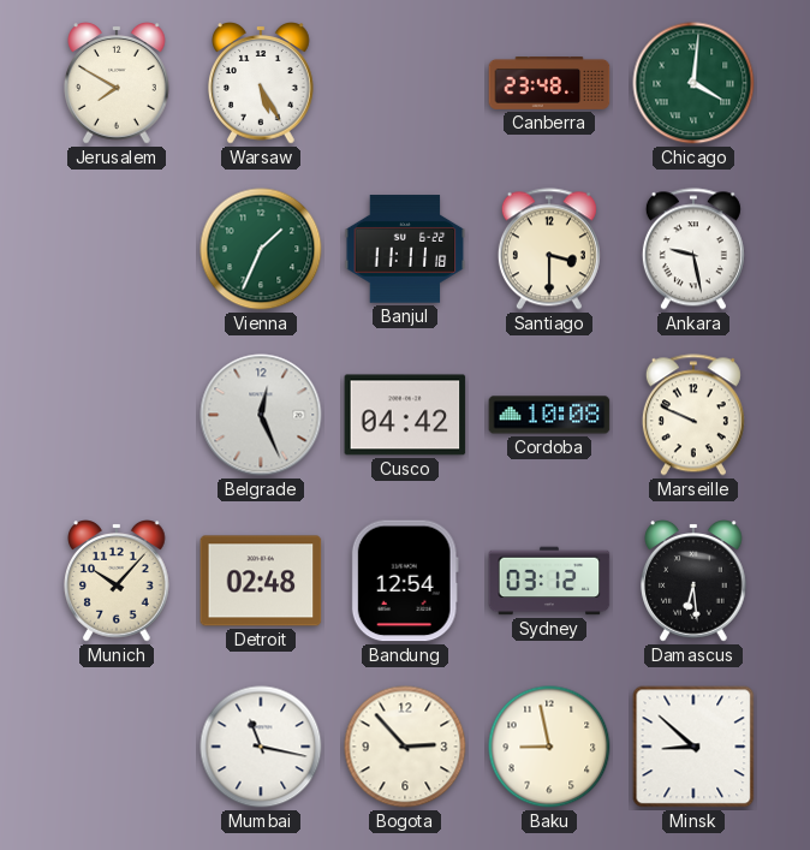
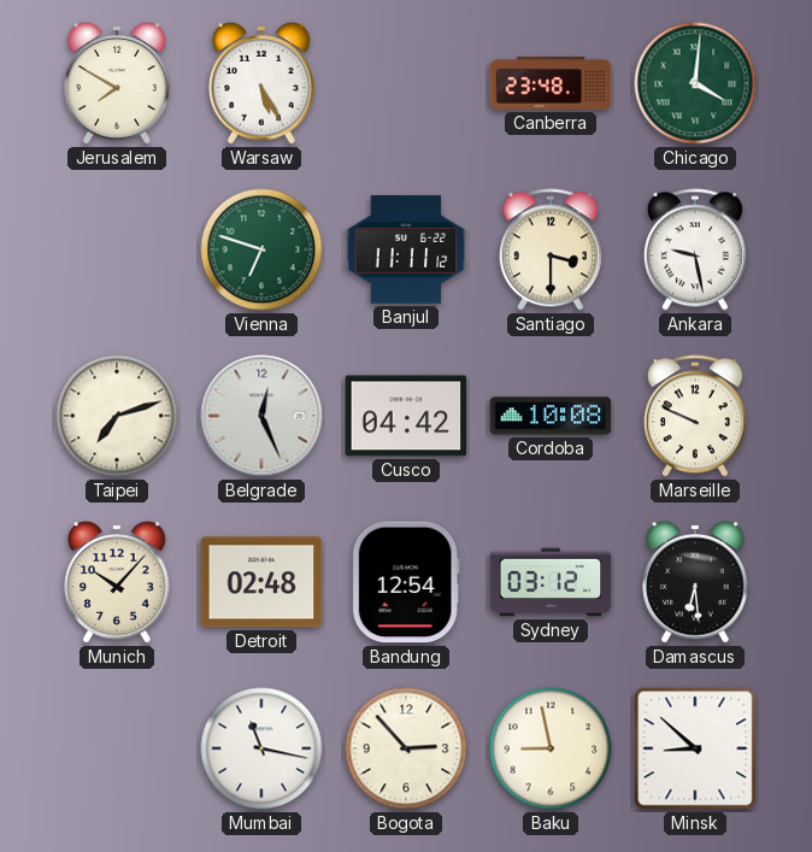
Vienna: 1:34 -> 6:48 (261, 249)
Banjul: 11:11:18 -> 11:11:12 (406, 249)
Taipei: none -> 7:12 (117, 416)
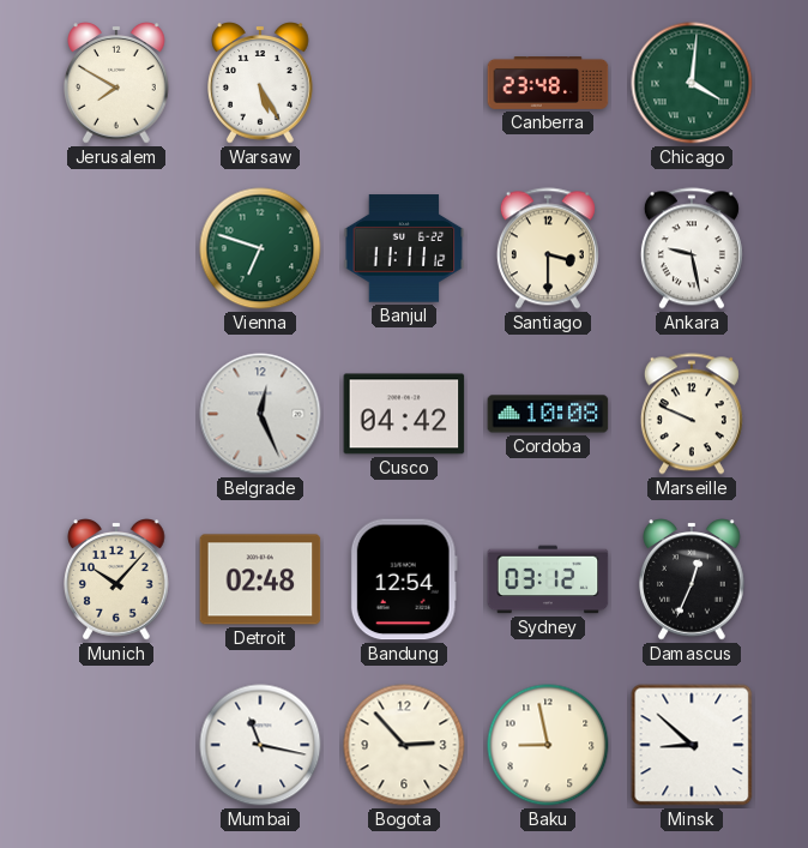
Taipei: 7:12 -> none (117, 416)
Damascus: 6:29 -> 12:34 (693, 579)
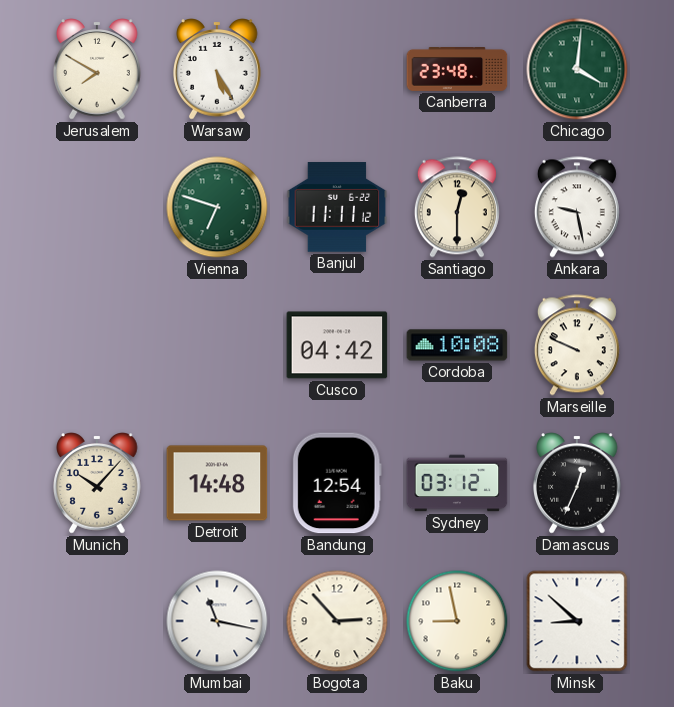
Santiago: 3:30 -> 12:30 (457, 207)
Belgrade: 12:26 -> none (260, 414)
Detroit: 02:48 -> 14:48 (217, 483)
